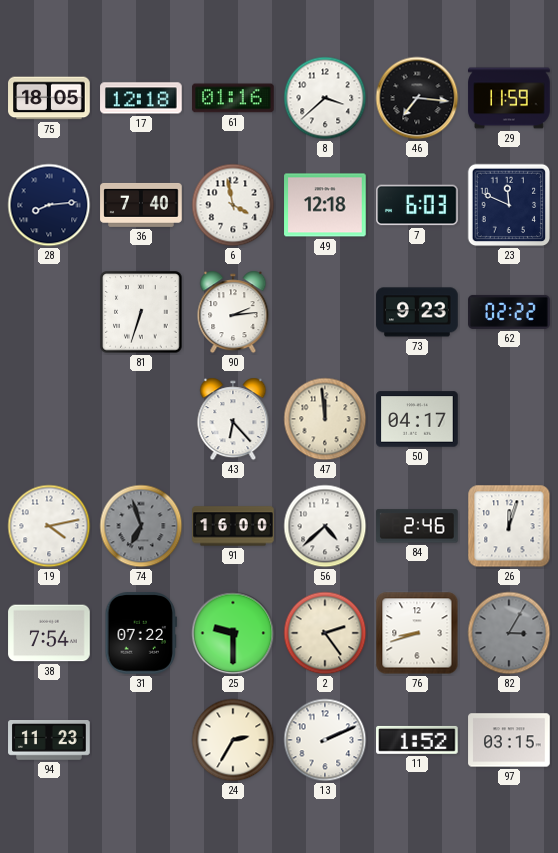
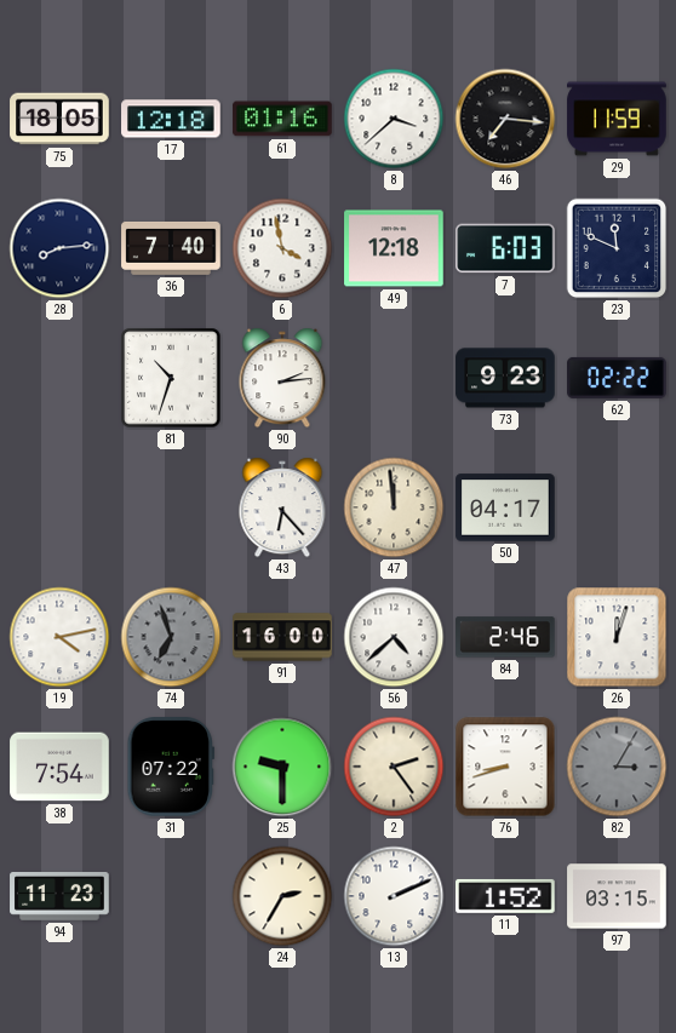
81: 6:33 -> 10:33 (171, 378)
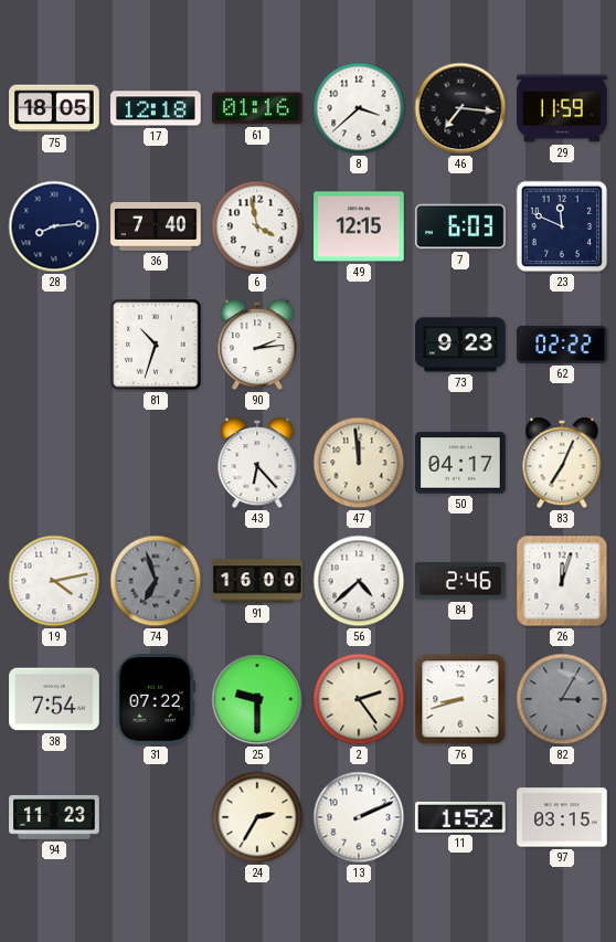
49: 12:18 -> 12:15 (359, 226)
83: none -> 7:04 (562, 463)
